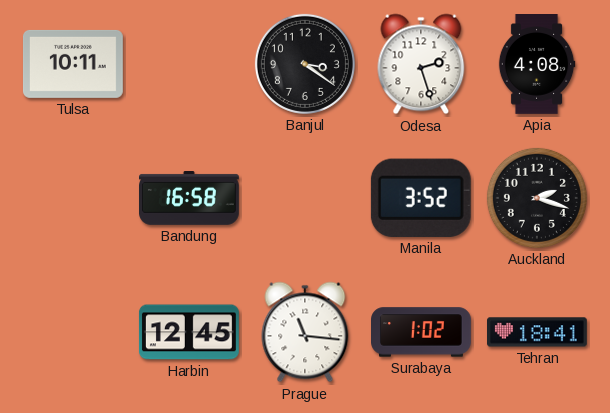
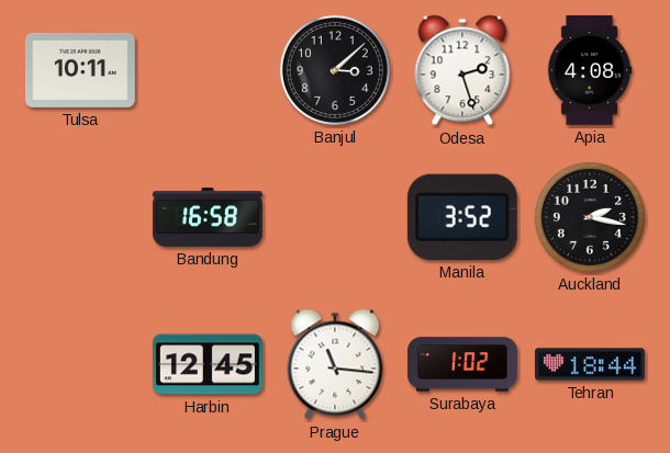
Banjul: 3:21 -> 3:08 (335, 70)
Auckland: 2:18 -> 2:17 (590, 217)
Tehran: 18:41 -> 18:44 (591, 364)
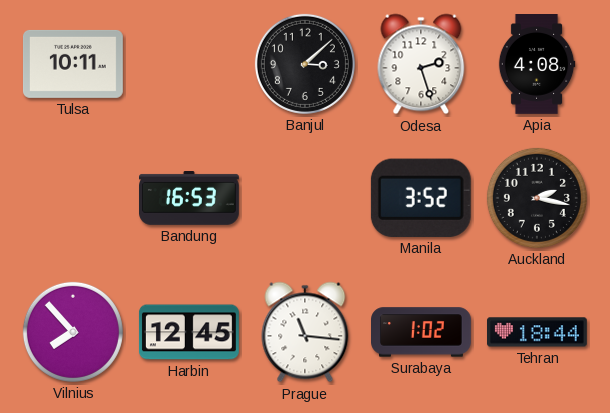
Bandung: 16:58 -> 16:53 (190, 199)
Vilnius: none -> 7:53 (73, 332)
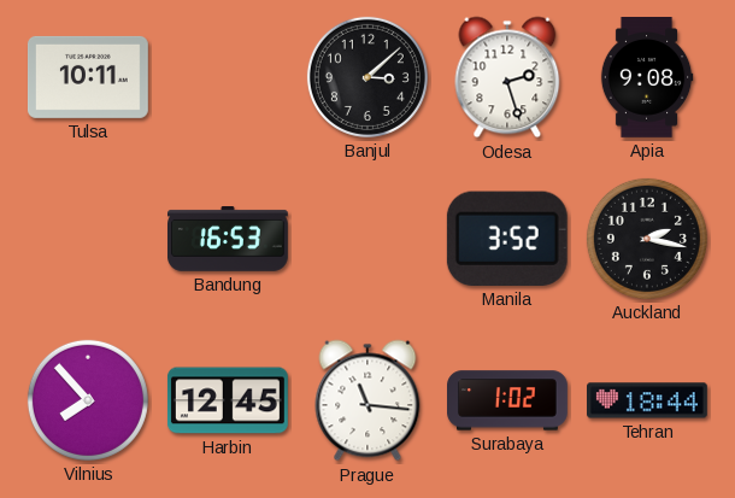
Apia: 4:08 -> 9:08 (647, 78)
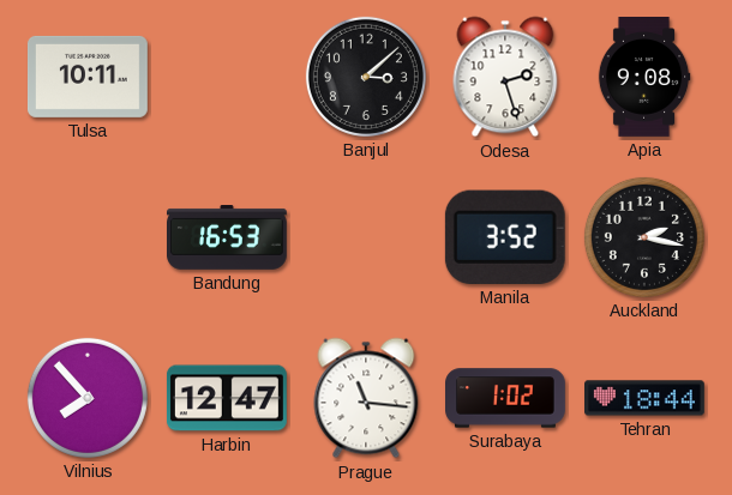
Harbin: 12:45 -> 12:47 (227, 398)
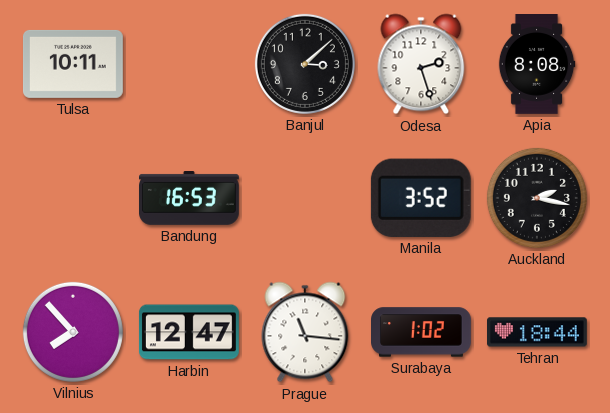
Apia: 9:08 -> 8:08 (537, 65)
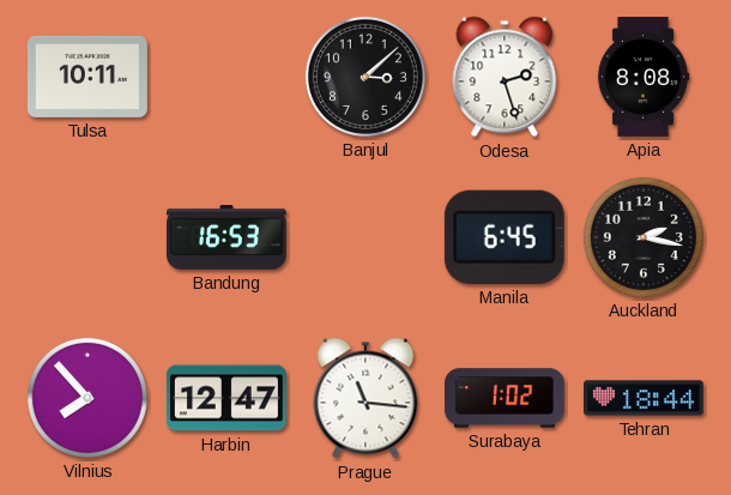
Manila: 3:52 -> 6:45 (505, 237)
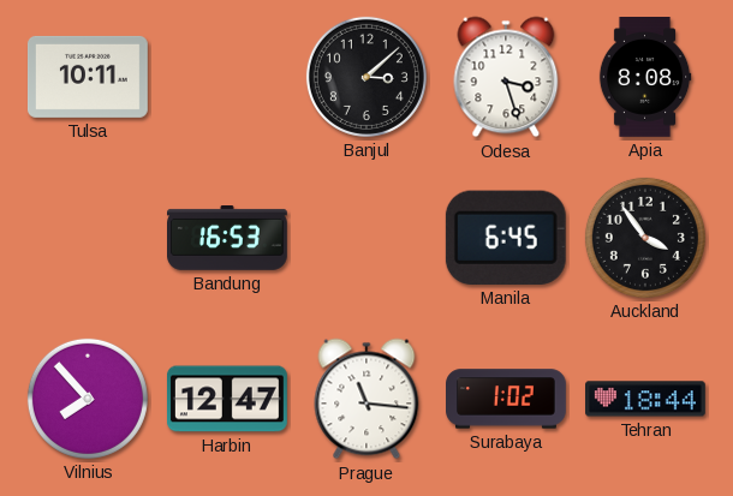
Odesa: 2:27 -> 3:27 (506, 77)
Auckland: 2:17 -> 3:54 (645, 238)
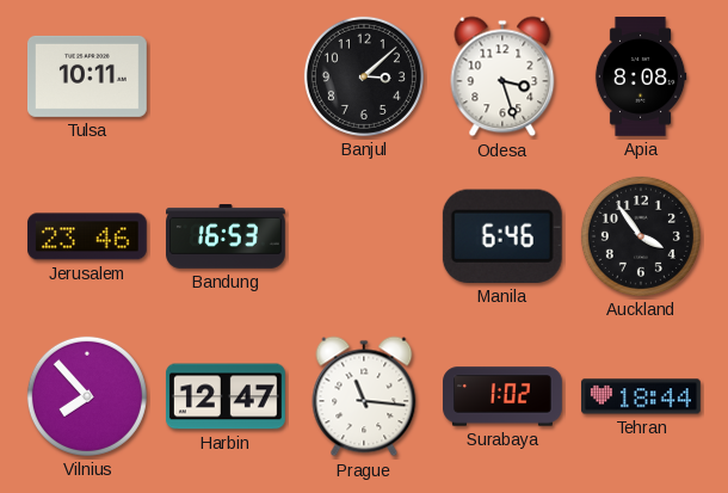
Jerusalem: none -> 23:46 (87, 236)
Manila: 6:45 -> 6:46 (502, 236)
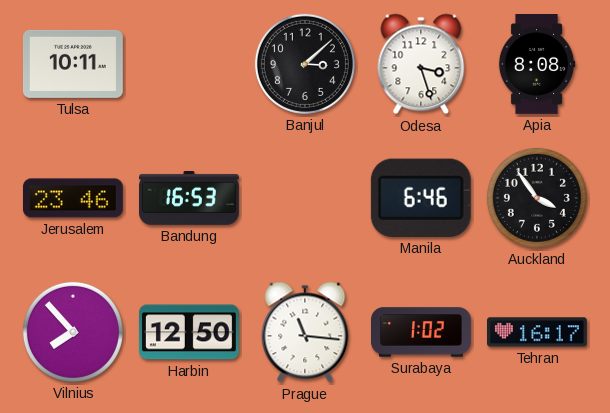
Harbin: 12:47 -> 12:50 (189, 332)
Tehran: 18:44 -> 16:17 (538, 332)
